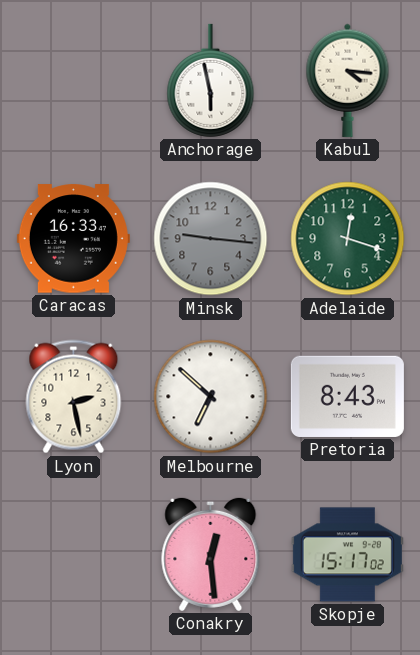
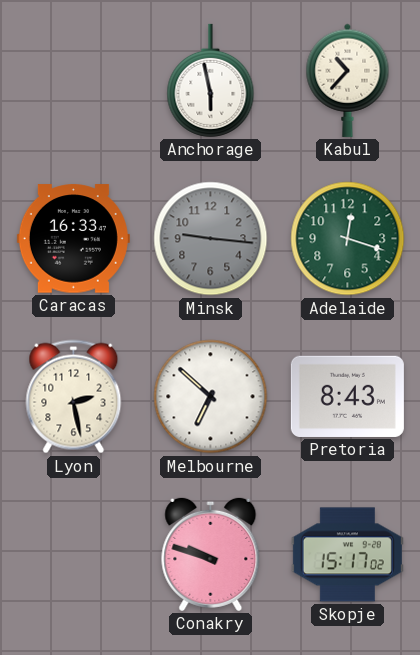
Kabul: 4:16 -> 10:37 (348, 80)
Conakry: 12:29 -> 9:48 (211, 554)
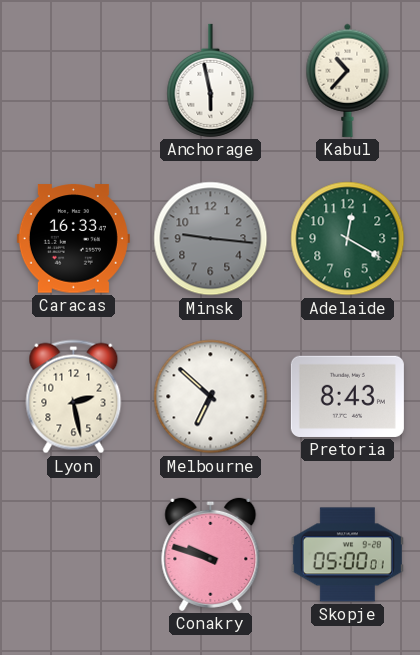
Adelaide: 12:18 -> 12:20 (348, 239)
Skopje: 15:17 -> 05:00 (347, 555)
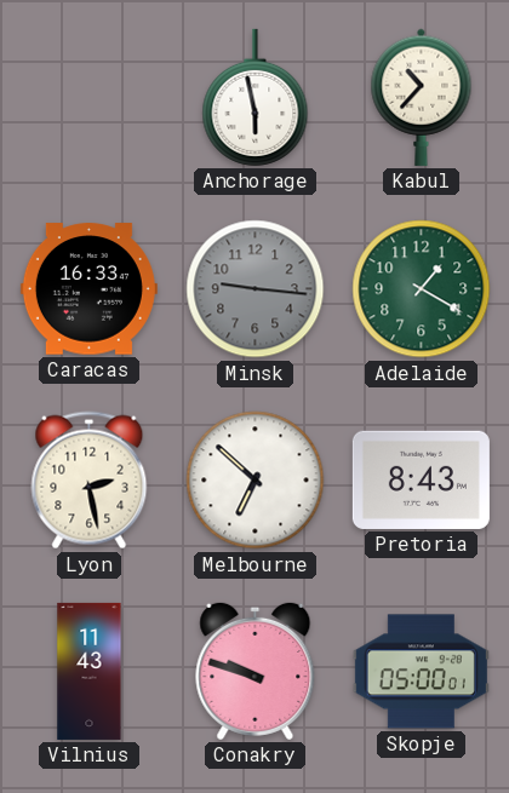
Adelaide: 12:20 -> 1:20 (422, 289)
Vilnius: none -> 11:43 (90, 671)
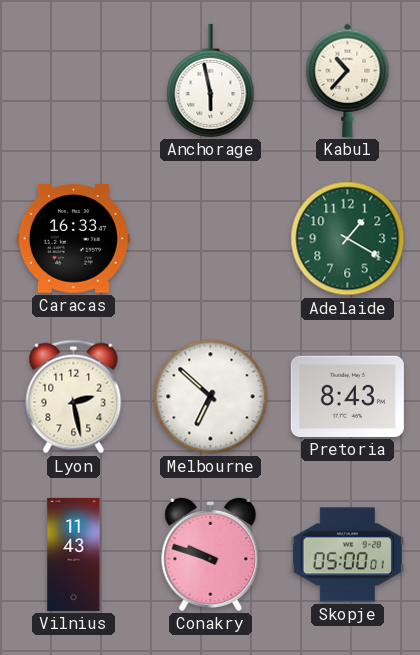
Minsk: 9:16 -> none (256, 289)
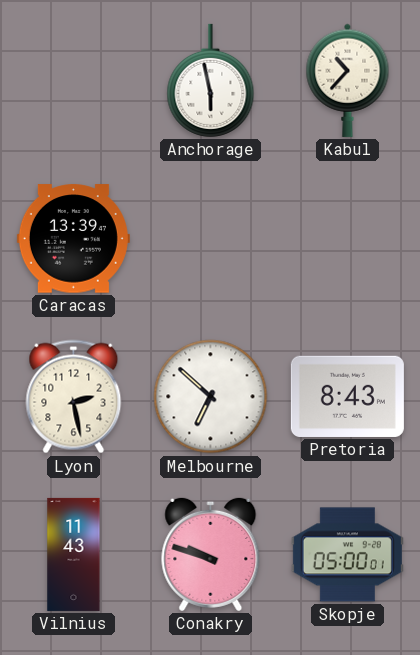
Caracas: 16:33 -> 13:39 (73, 239)
Adelaide: 1:20 -> none (348, 239)
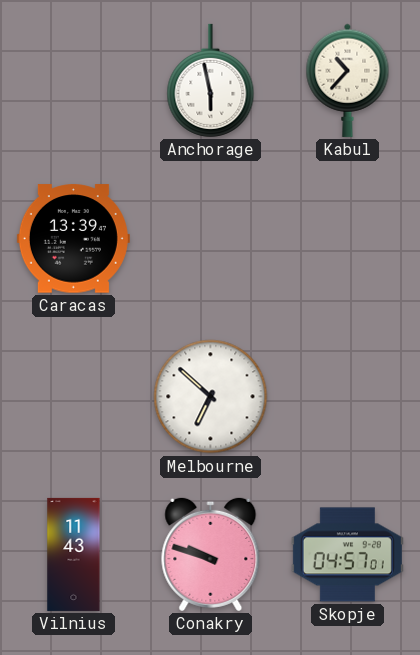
Lyon: 2:28 -> none (74, 397)
Pretoria: 8:43 -> none (347, 396)
Skopje: 05:00 -> 04:57 (347, 555)
